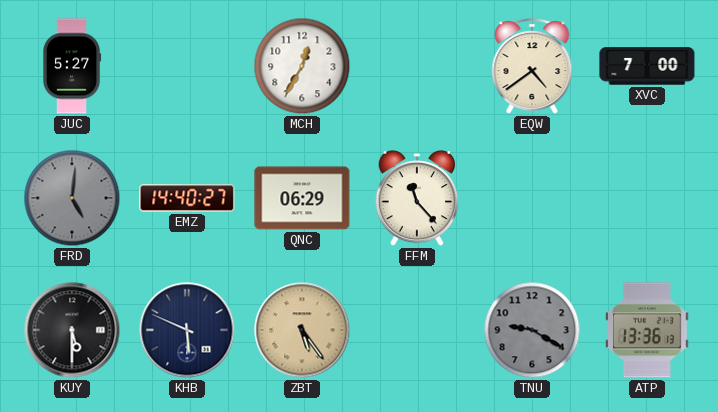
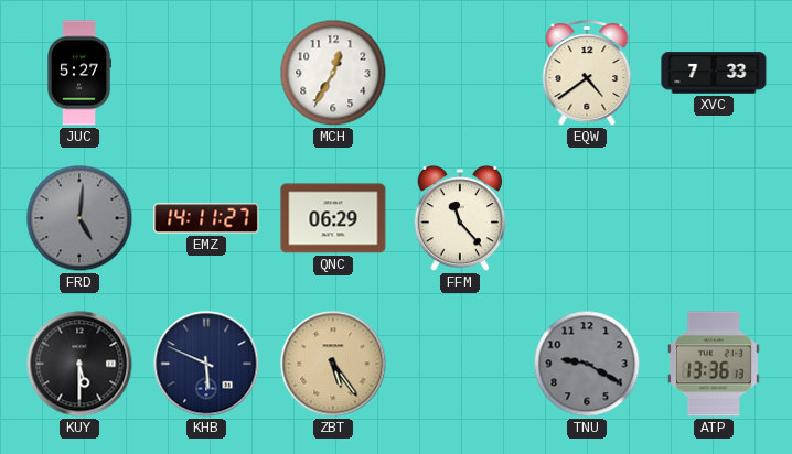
XVC: 7:00 -> 7:33 (714, 73)
EMZ: 14:40 -> 14:11 (206, 218)
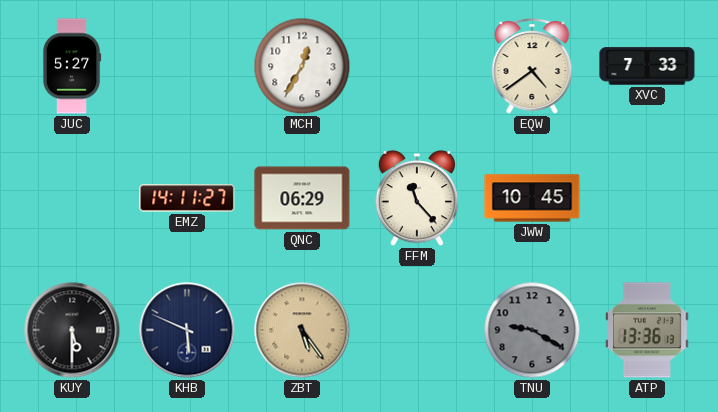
FRD: 5:01 -> none (79, 218)
JWW: none -> 10:45 (532, 198)
